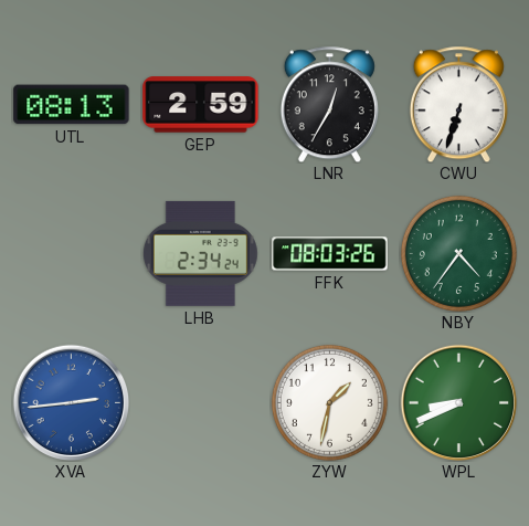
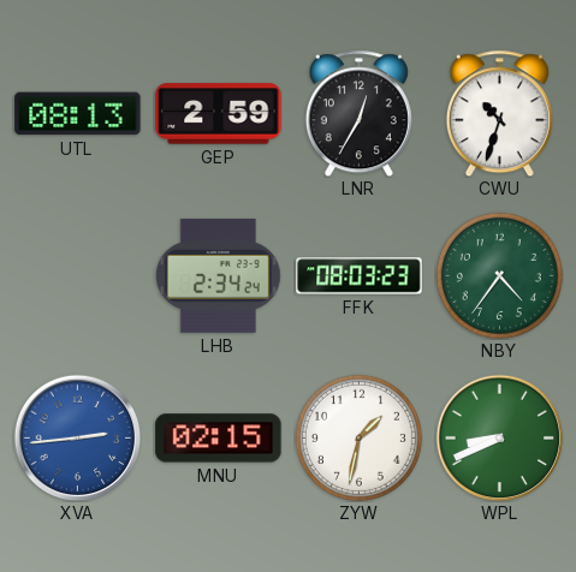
CWU: 6:33 -> 10:33 (499, 113)
FFK: 08:03:26 -> 08:03:23 (360, 276)
MNU: none -> 02:15 (219, 439)
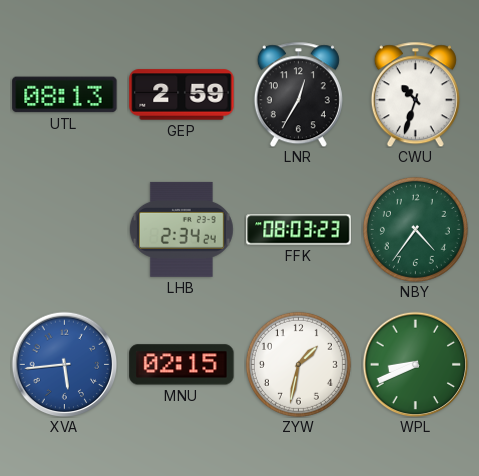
XVA: 2:44 -> 5:44 (64, 364)
